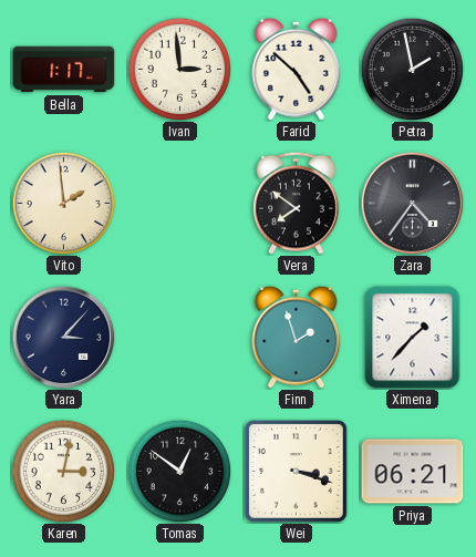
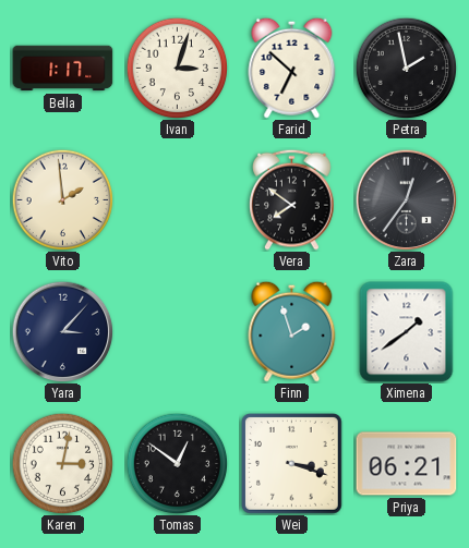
Ivan: 2:59 -> 3:03 (177, 68)
Farid: 4:52 -> 6:52 (292, 68)
Zara: 4:36 -> 12:36 (406, 199)
Ximena: 1:37 -> 1:39 (407, 332)
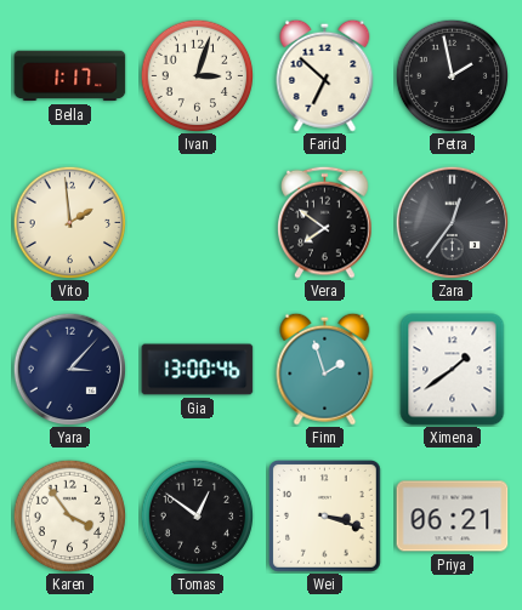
Gia: none -> 13:00 (198, 370)
Karen: 3:02 -> 3:54 (69, 515)
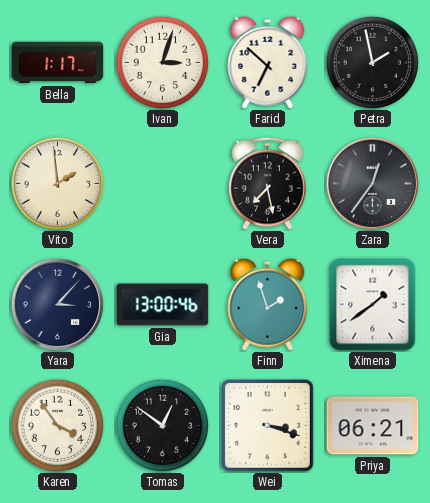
Vera: 7:51 -> 7:28 (268, 183)
